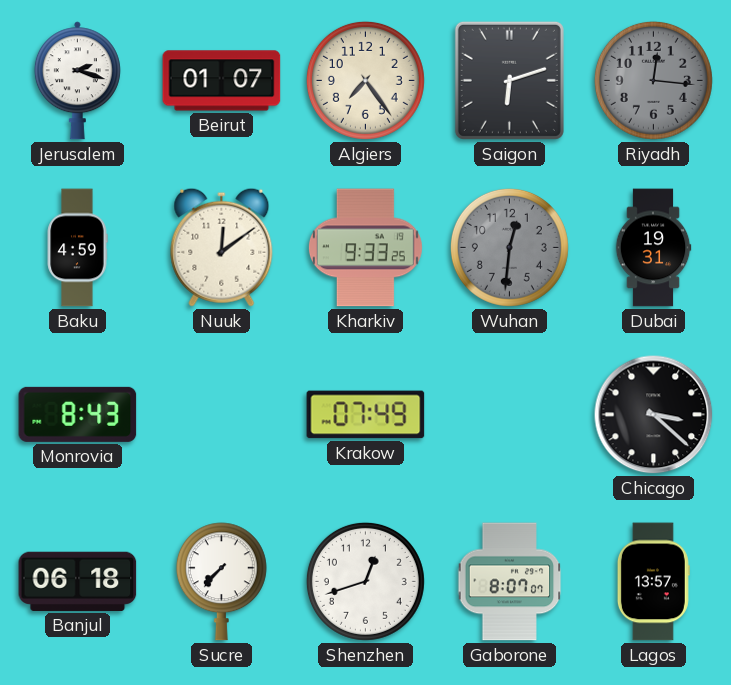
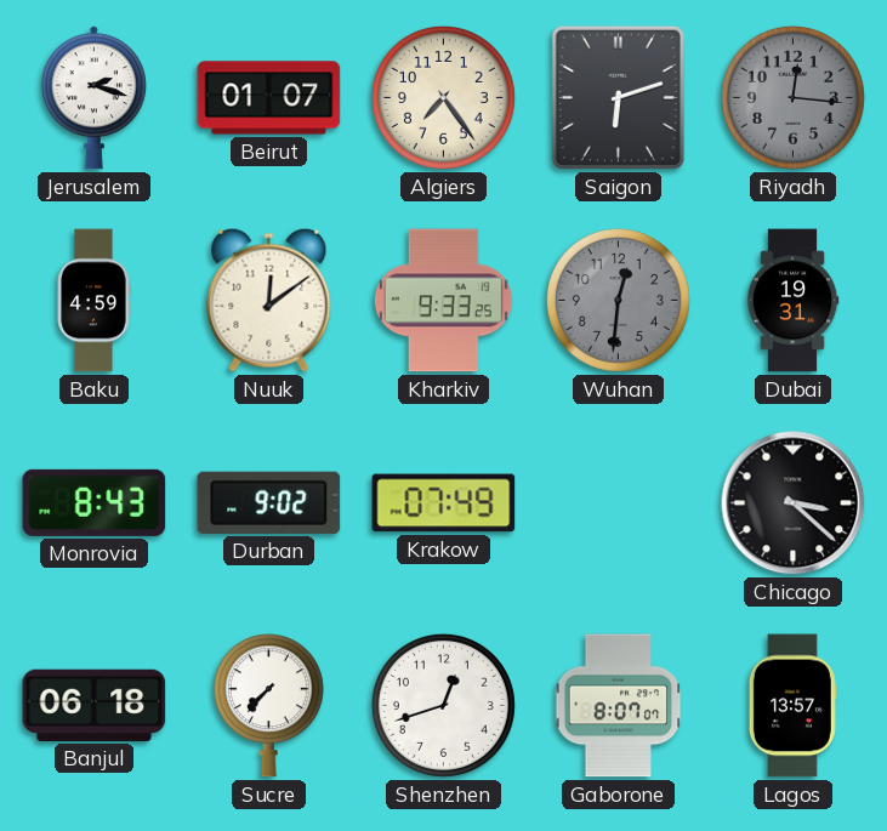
Durban: none -> 9:02 (269, 502)
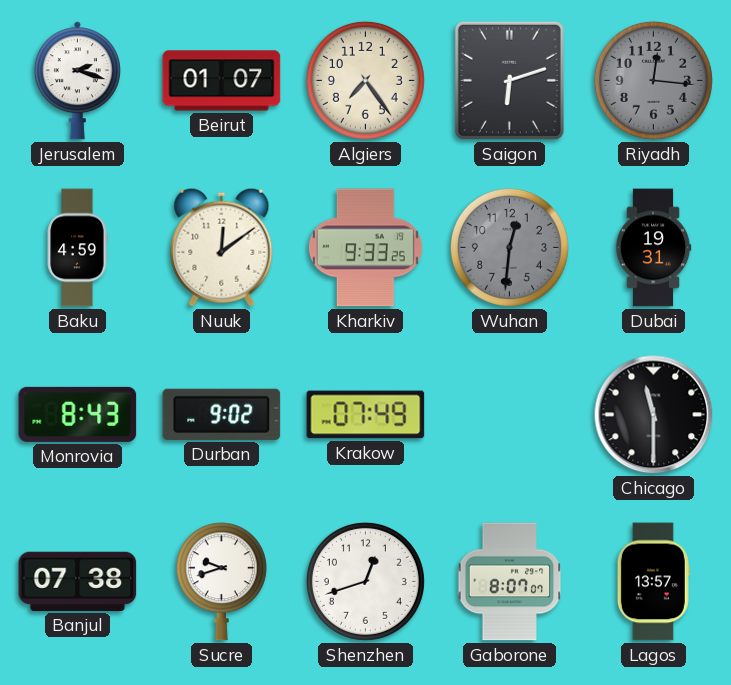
Chicago: 3:22 -> 11:30 (654, 415)
Banjul: 06:18 -> 07:38 (78, 581)
Sucre: 7:37 -> 9:42 (221, 582)
